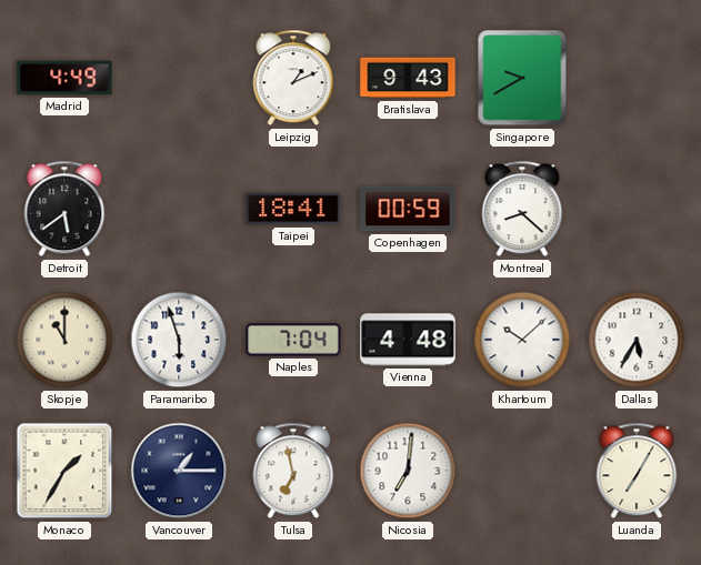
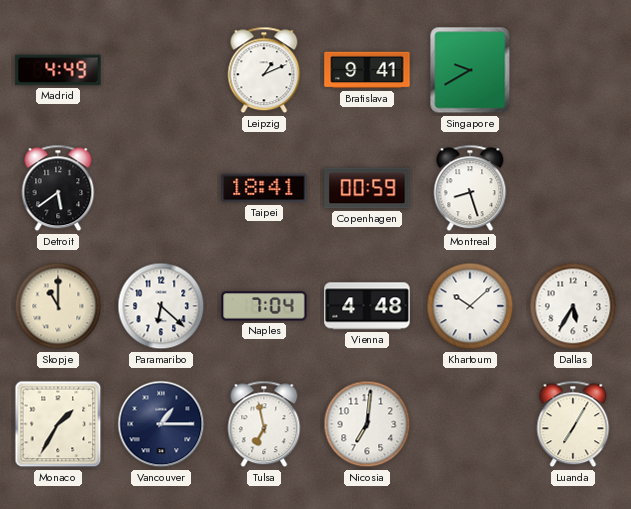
Bratislava: 9:43 -> 9:41 (367, 70)
Montreal: 8:22 -> 8:27 (470, 188)
Paramaribo: 5:57 -> 6:22 (161, 306)
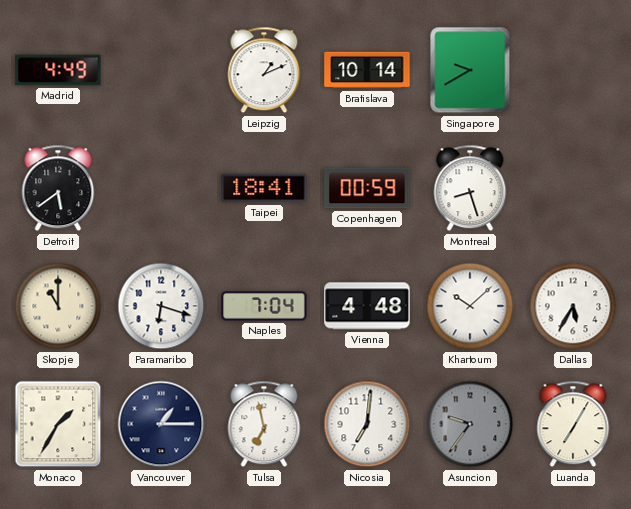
Bratislava: 9:41 -> 10:14 (367, 70)
Paramaribo: 6:22 -> 6:18 (161, 306)
Asuncion: none -> 9:36 (470, 424)
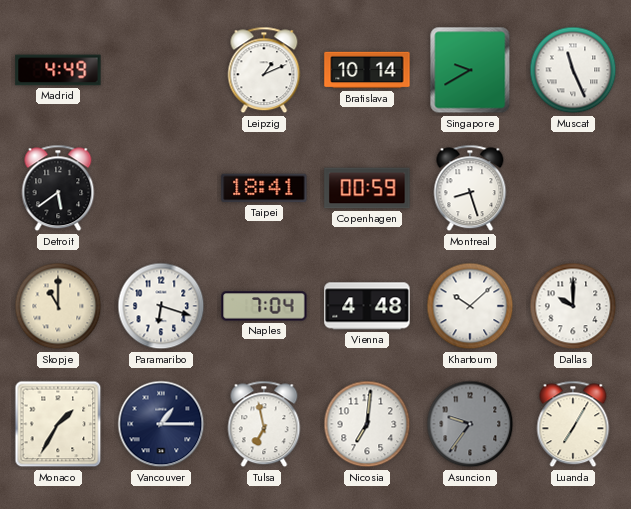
Muscat: none -> 11:26 (573, 70)
Dallas: 5:35 -> 10:00 (573, 306)
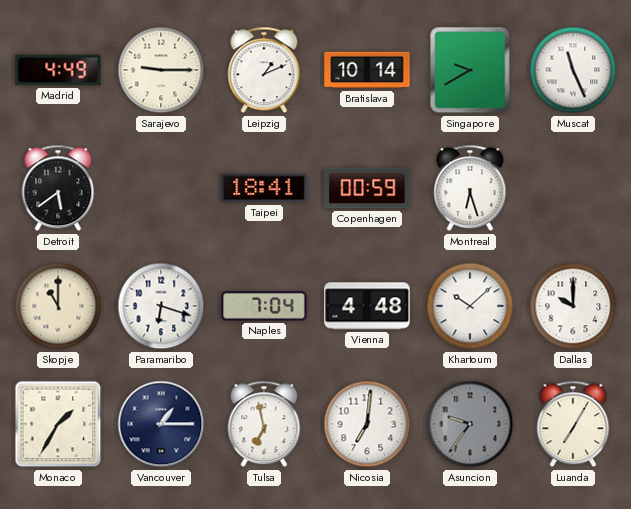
Sarajevo: none -> 9:15 (161, 70)
Montreal: 8:27 -> 6:27 (470, 188)
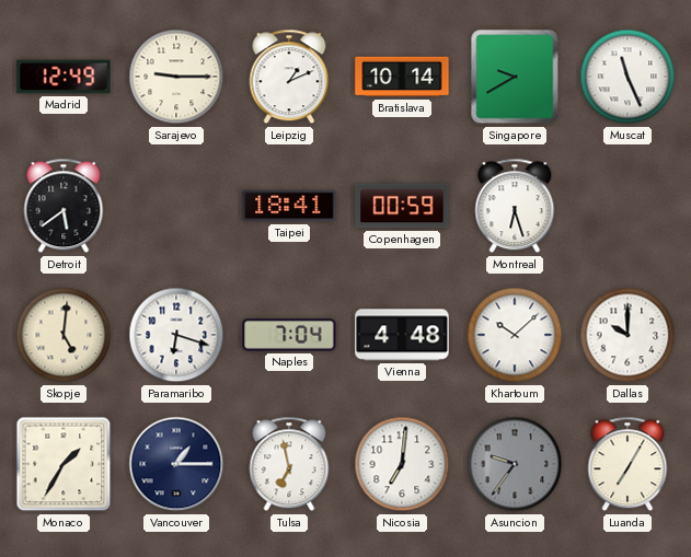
Madrid: 4:49 -> 12:49 (64, 77)
Skopje: 11:00 -> 5:01 (64, 335)
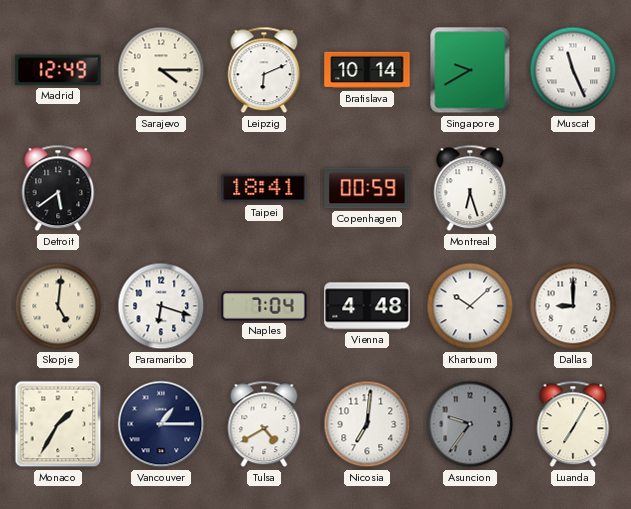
Sarajevo: 9:15 -> 4:15 (161, 70)
Leipzig: 1:11 -> 6:11 (264, 70)
Dallas: 10:00 -> 9:00 (573, 306)
Tulsa: 6:58 -> 4:40 (264, 424)
